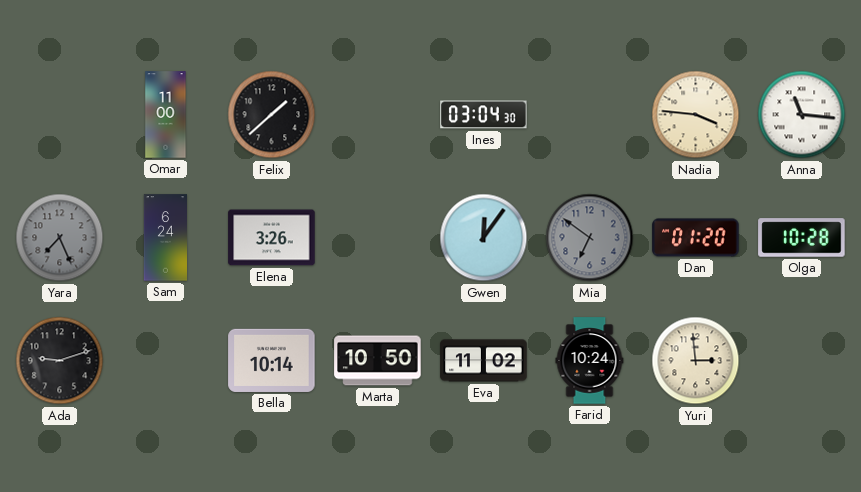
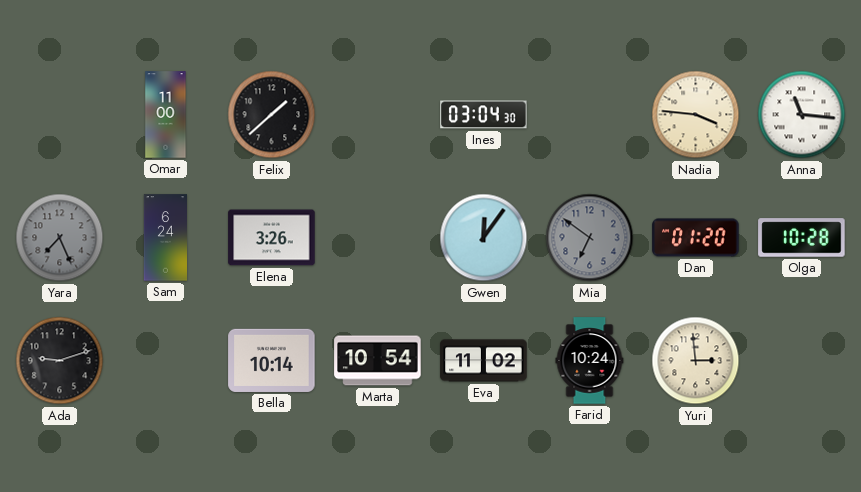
Marta: 10:50 -> 10:54 (378, 361)
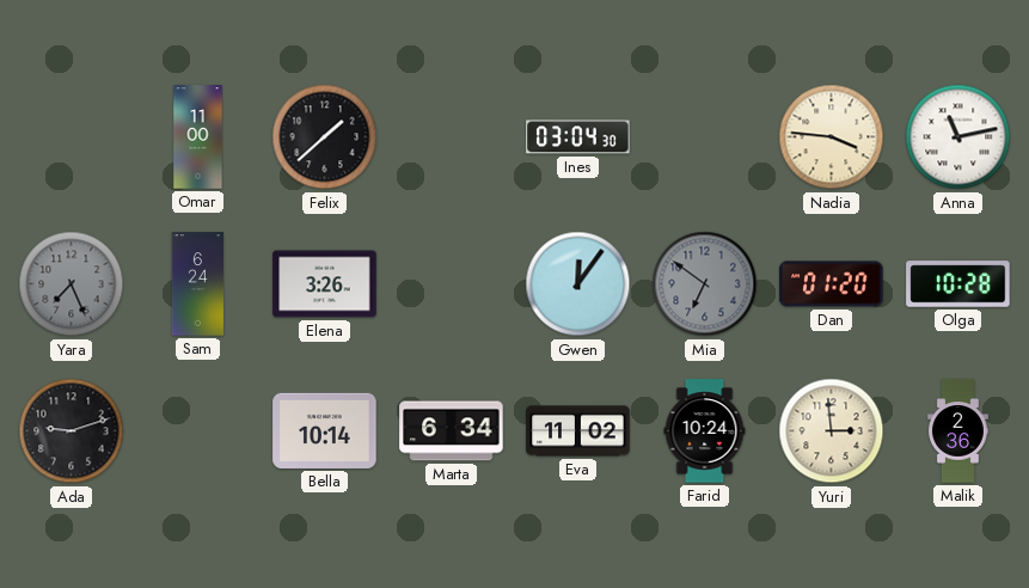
Anna: 11:16 -> 11:13 (958, 137)
Marta: 10:54 -> 6:34 (452, 431)
Malik: none -> 2:36 (958, 431)
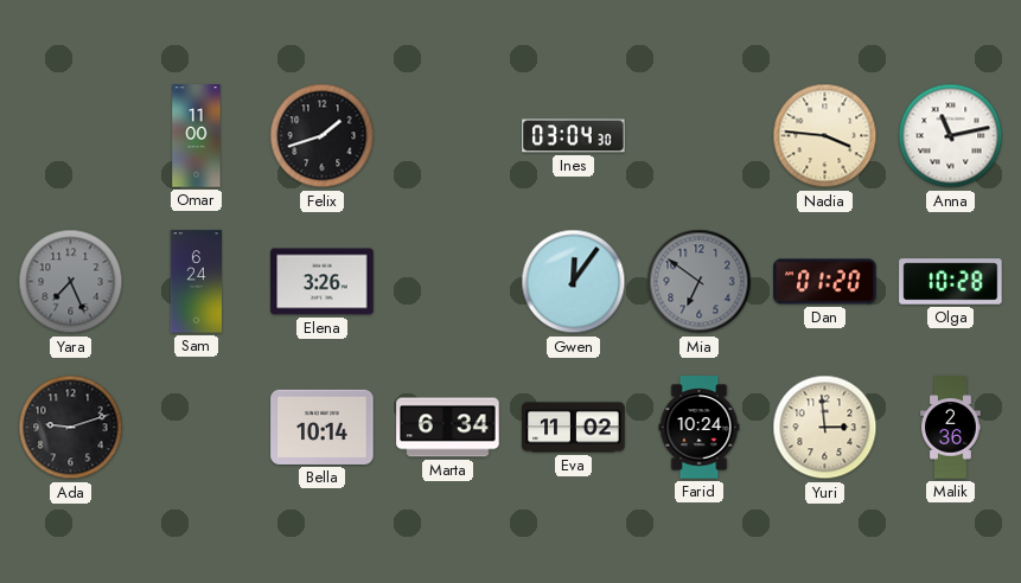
Felix: 1:38 -> 1:42 (323, 136)
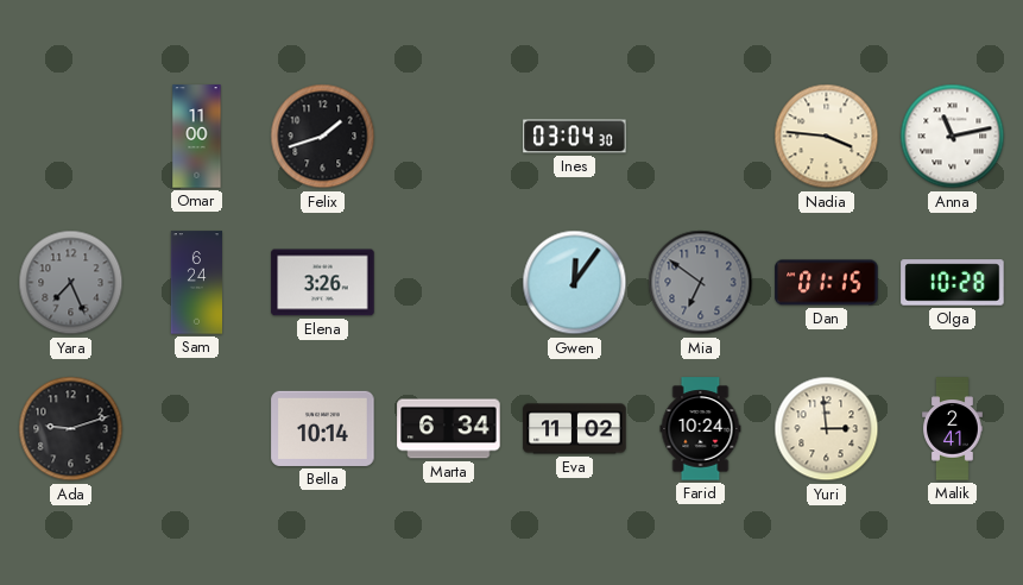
Dan: 01:20 -> 01:15 (827, 283)
Malik: 2:36 -> 2:41 (953, 429)
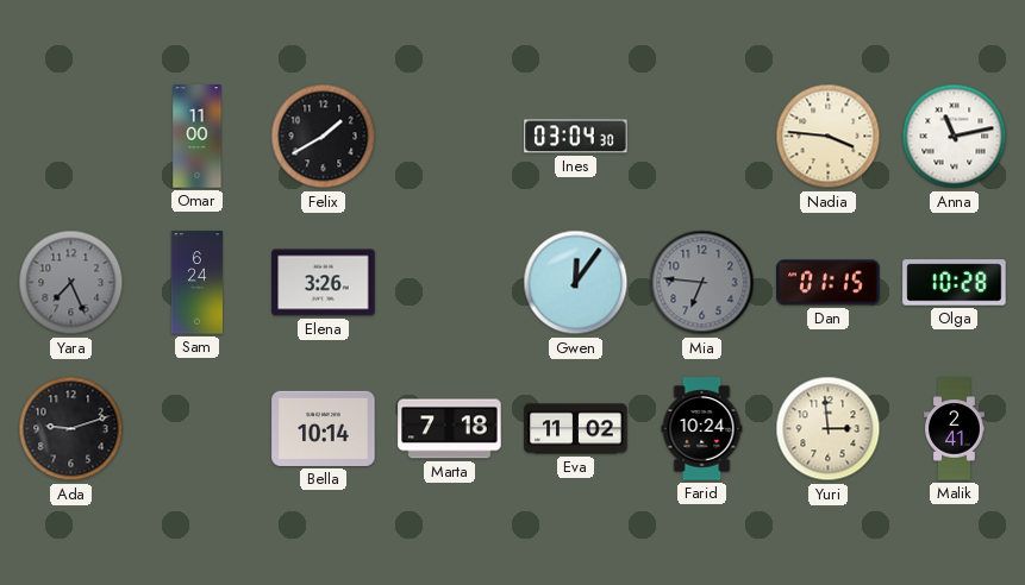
Felix: 1:42 -> 1:40 (324, 137)
Mia: 6:51 -> 6:46 (702, 283)
Marta: 6:34 -> 7:18 (450, 429)
